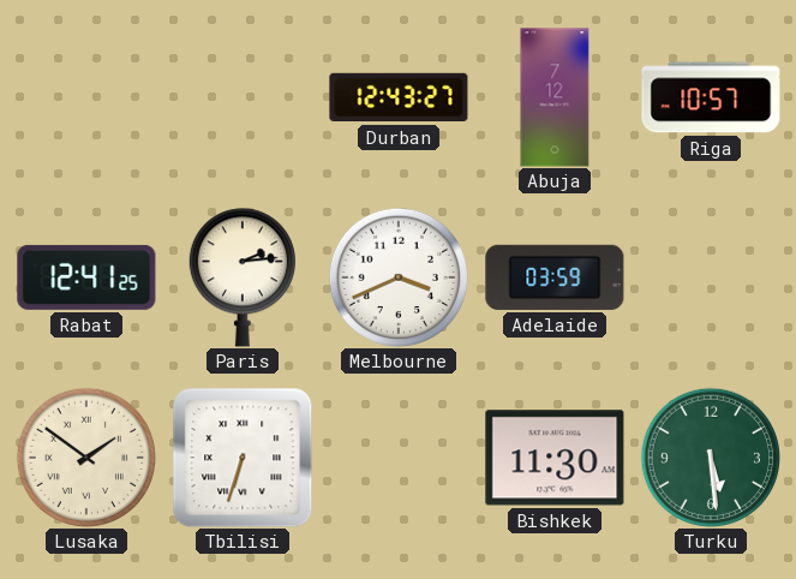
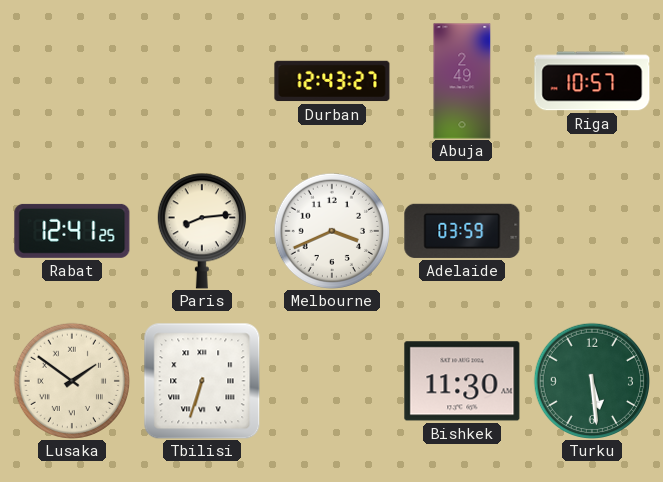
Abuja: 7:12 -> 2:49 (462, 81)
Paris: 2:14 -> 8:14 (202, 231)
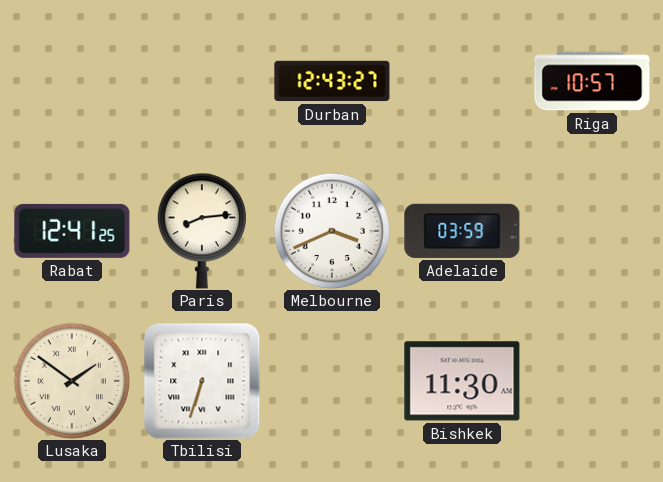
Abuja: 2:49 -> none (462, 81)
Turku: 5:29 -> none (591, 380)
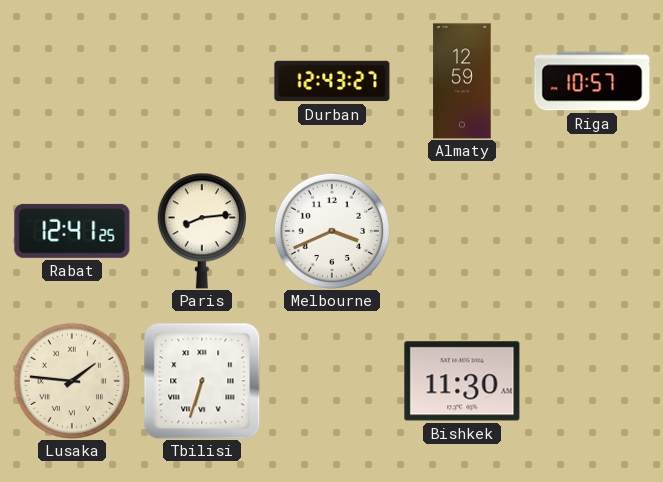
Almaty: none -> 12:59 (462, 81)
Adelaide: 03:59 -> none (462, 231)
Lusaka: 1:51 -> 1:46 (71, 380)
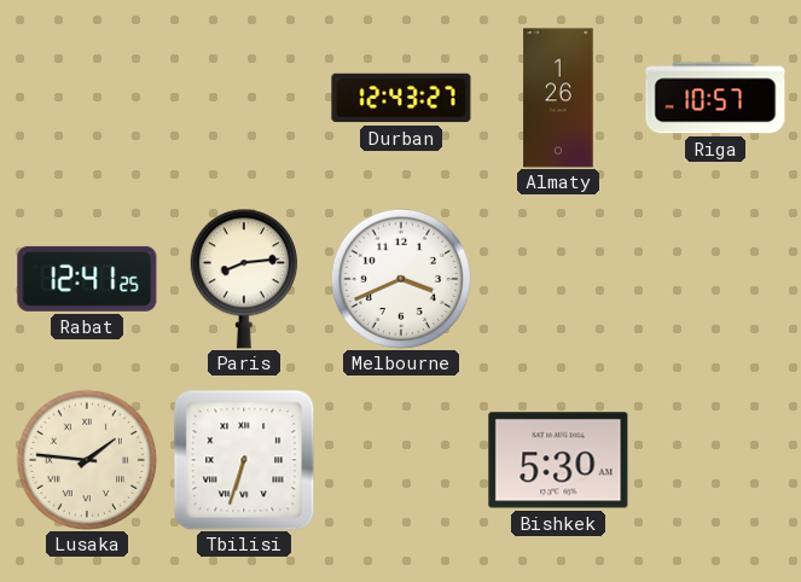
Almaty: 12:59 -> 1:26 (558, 98)
Bishkek: 11:30 -> 5:30 (558, 460)
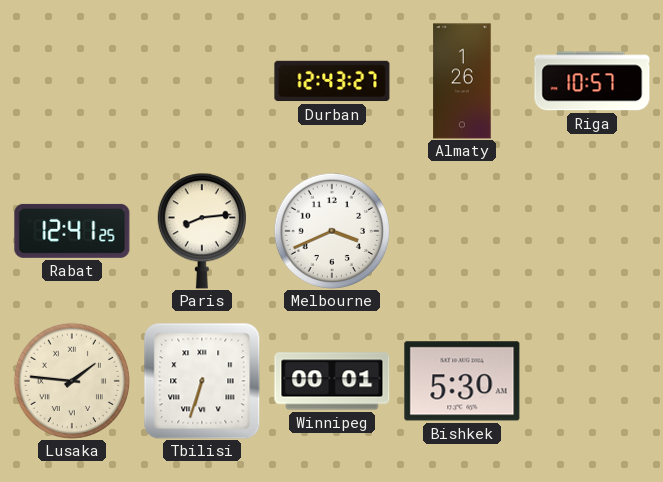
Winnipeg: none -> 00:01 (332, 381)
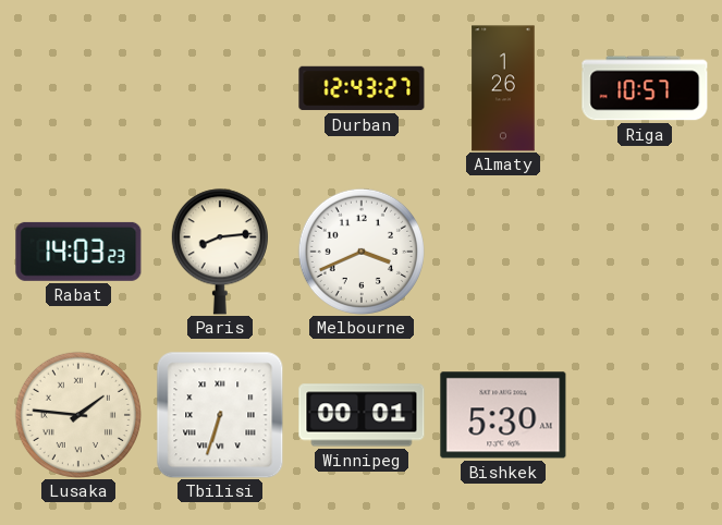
Rabat: 12:41 -> 14:03 (78, 252)
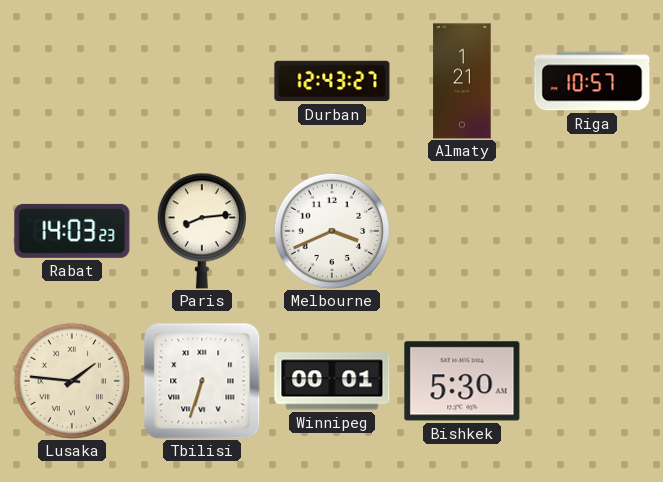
Almaty: 1:26 -> 1:21 (462, 81)
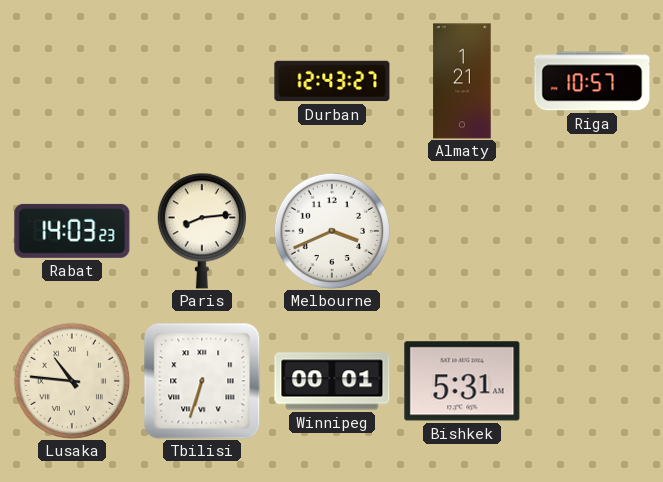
Lusaka: 1:46 -> 10:46 (71, 380)
Bishkek: 5:30 -> 5:31 (462, 381)
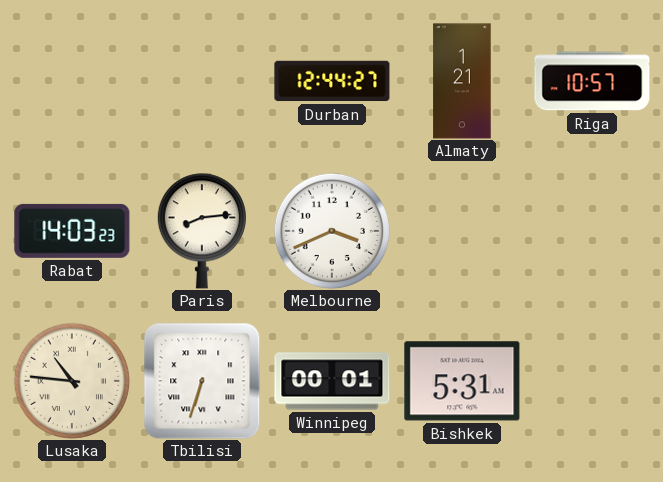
Durban: 12:43 -> 12:44 (332, 81)
